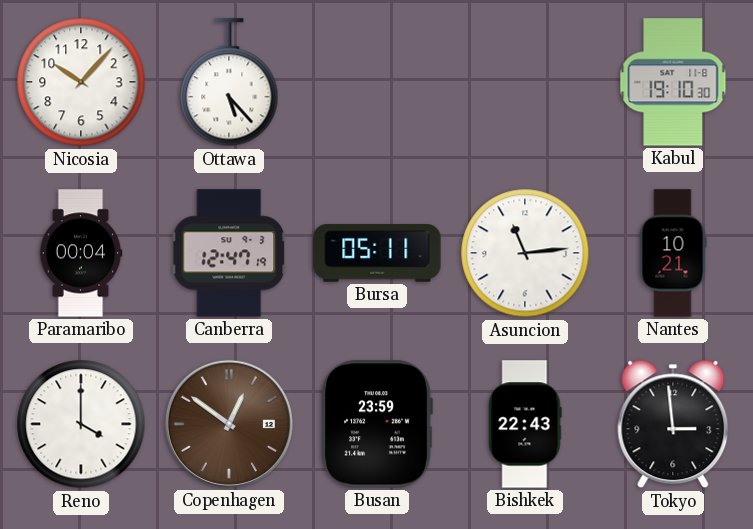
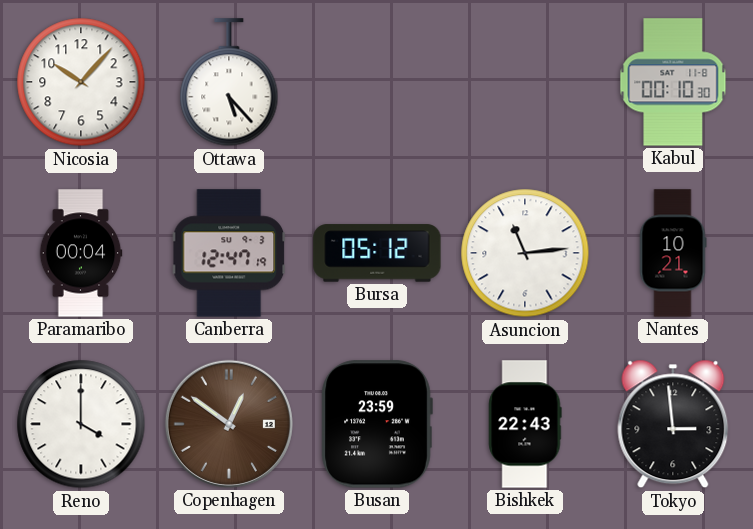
Kabul: 19:10 -> 00:10 (673, 82)
Bursa: 05:11 -> 05:12 (377, 253)
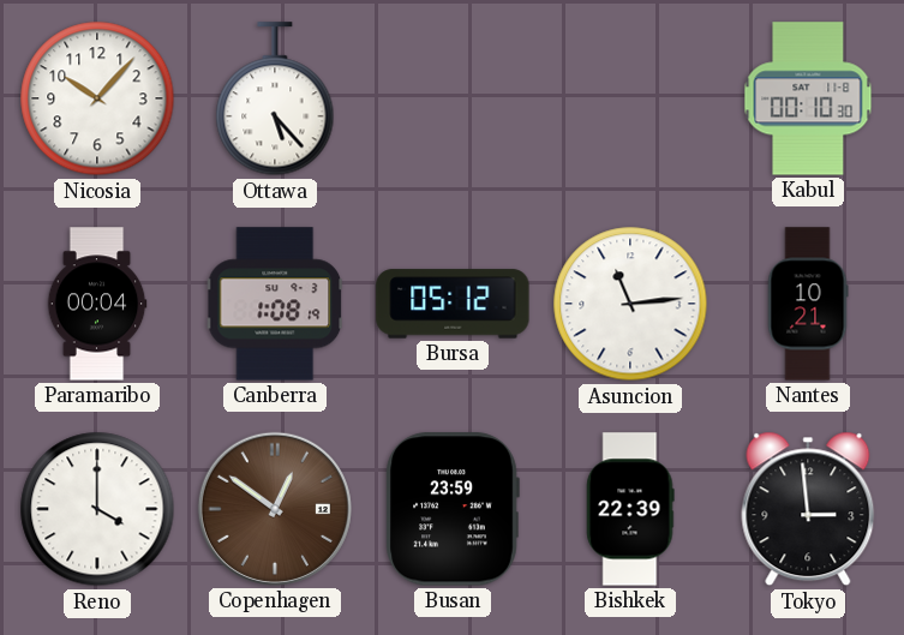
Canberra: 12:47 -> 1:08 (275, 304)
Bishkek: 22:43 -> 22:39 (630, 509)
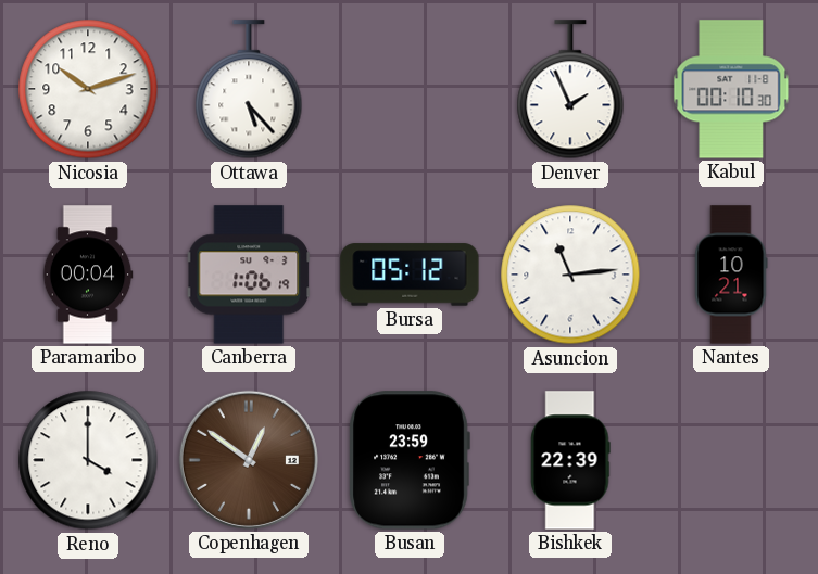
Nicosia: 10:07 -> 10:12 (88, 89)
Denver: none -> 1:56 (570, 90)
Canberra: 1:08 -> 1:06 (249, 275)
Tokyo: 2:59 -> none (808, 509)
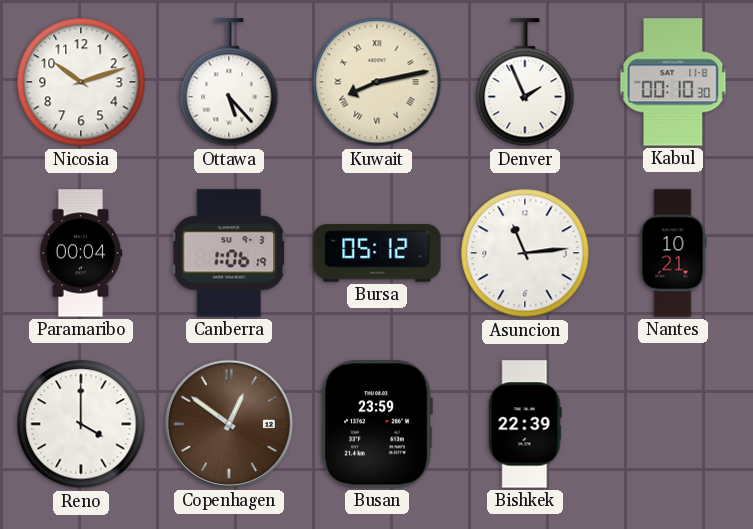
Kuwait: none -> 8:13 (377, 82)
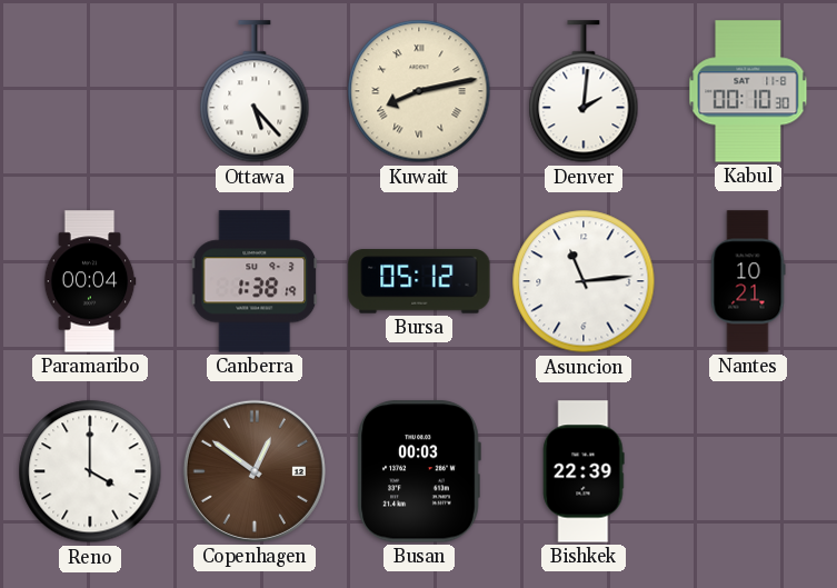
Nicosia: 10:12 -> none (81, 82)
Denver: 1:56 -> 2:01 (584, 92)
Canberra: 1:06 -> 1:38 (255, 281)
Busan: 23:59 -> 00:03 (419, 471)
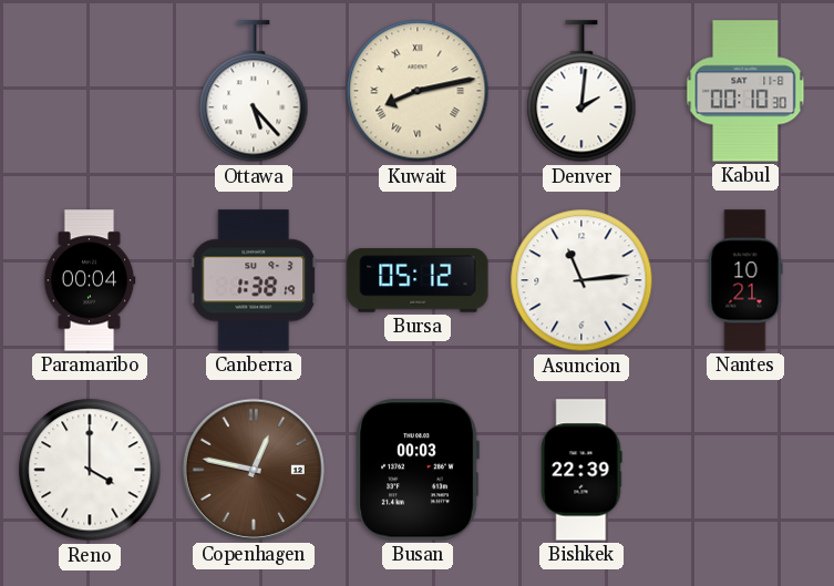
Copenhagen: 12:51 -> 12:47 (254, 470)
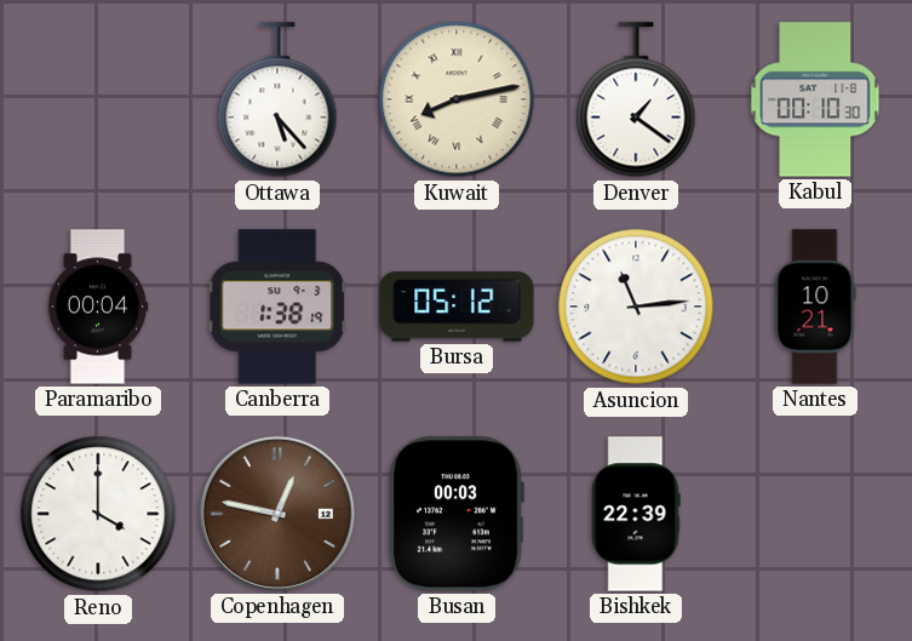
Denver: 2:01 -> 1:21 (636, 101)
